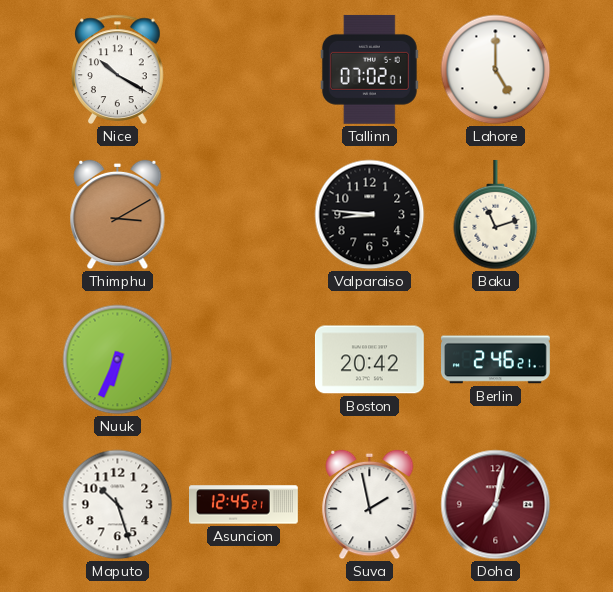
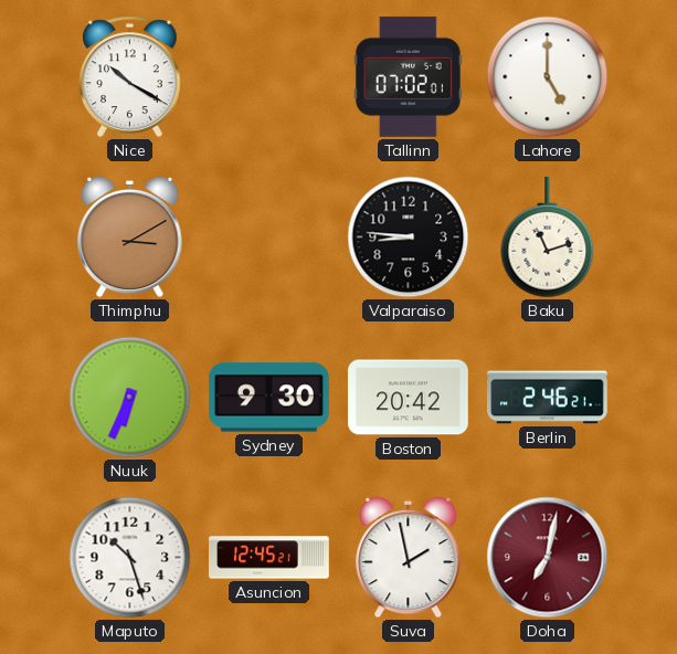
Sydney: none -> 9:30 (269, 398)
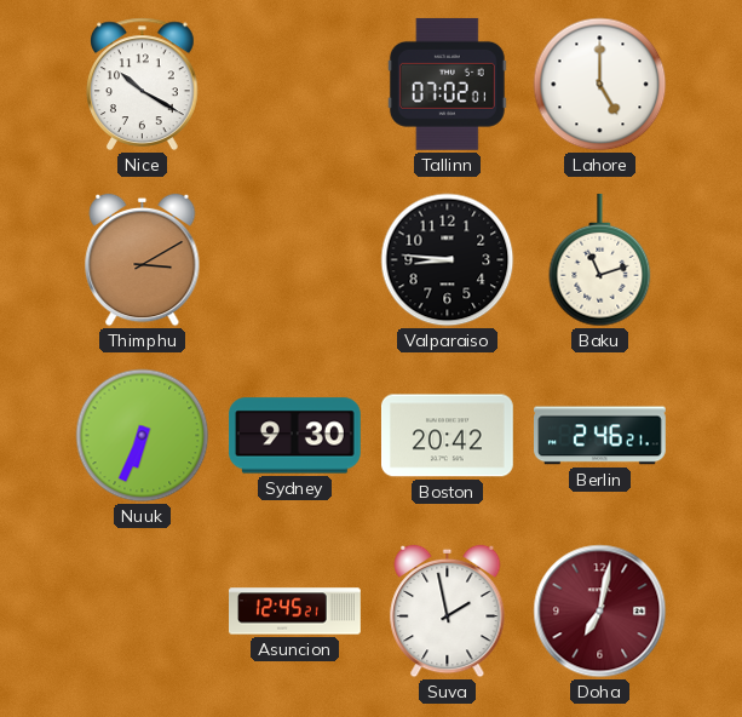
Maputo: 10:27 -> none (130, 558)
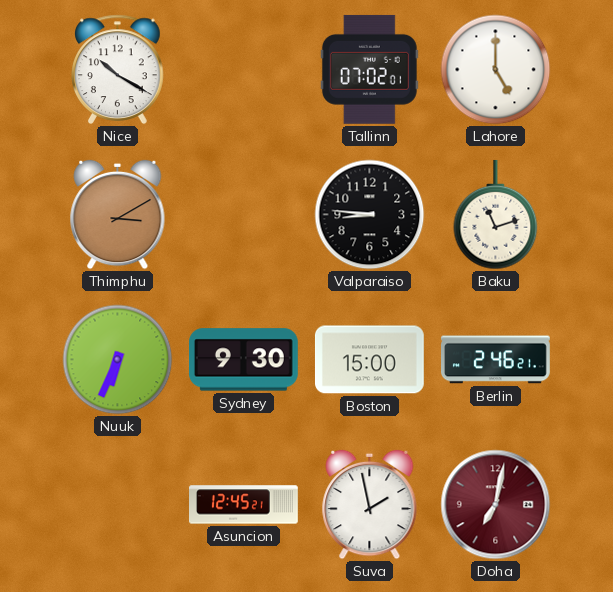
Boston: 20:42 -> 15:00 (369, 360)
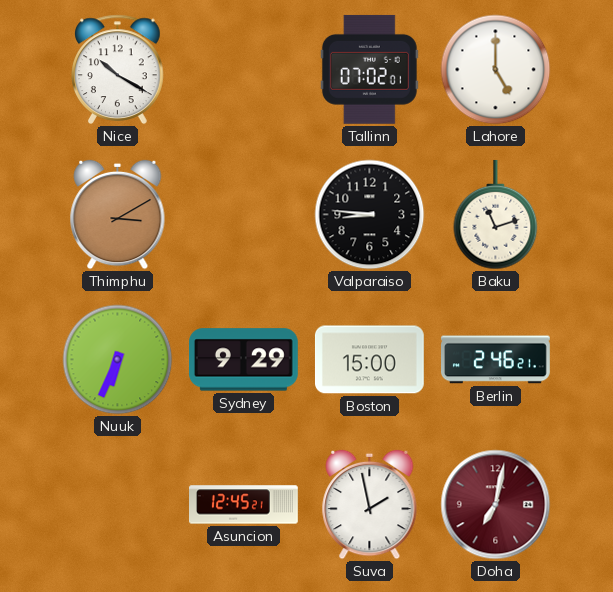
Sydney: 9:30 -> 9:29 (244, 360)
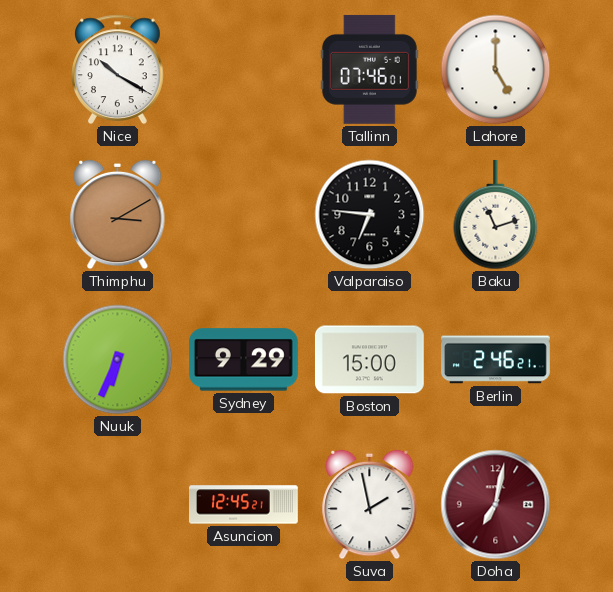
Tallinn: 07:02 -> 07:46 (369, 69)
Valparaiso: 8:46 -> 6:46 (370, 215)
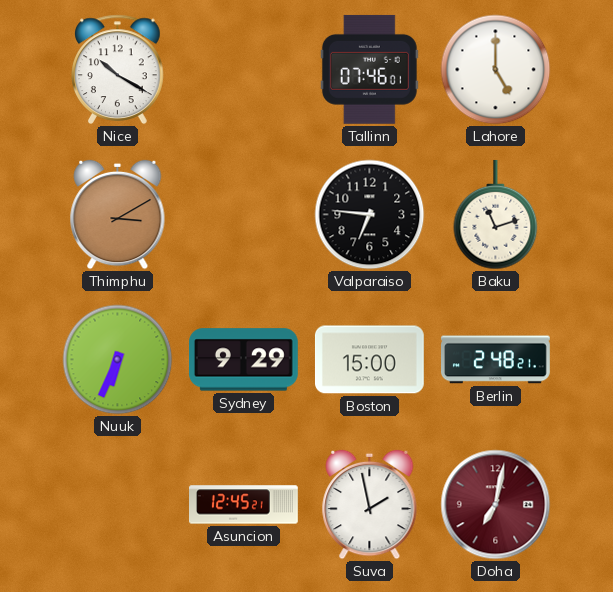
Berlin: 2:46 -> 2:48 (496, 360)
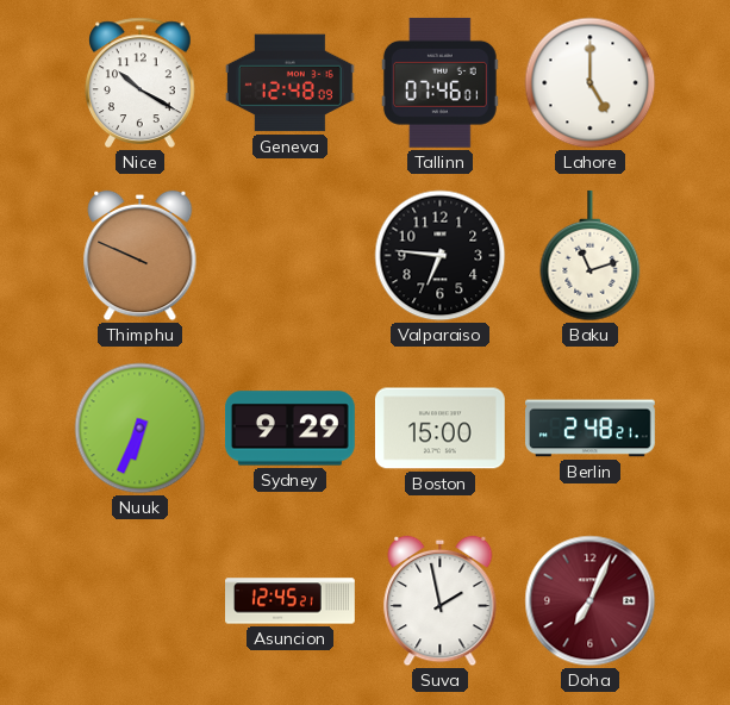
Geneva: none -> 12:48 (289, 83)
Thimphu: 3:10 -> 9:49 (141, 256)
Doha: 7:02 -> 7:04 (591, 601)
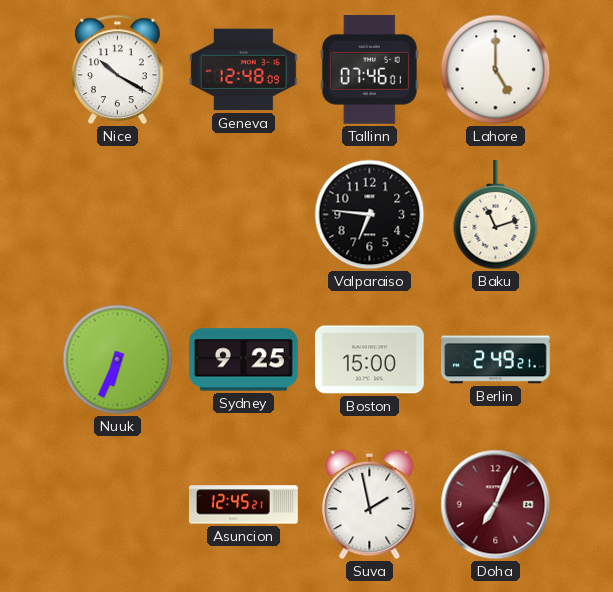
Thimphu: 9:49 -> none (141, 256)
Sydney: 9:29 -> 9:25 (244, 360)
Berlin: 2:48 -> 2:49 (496, 360)
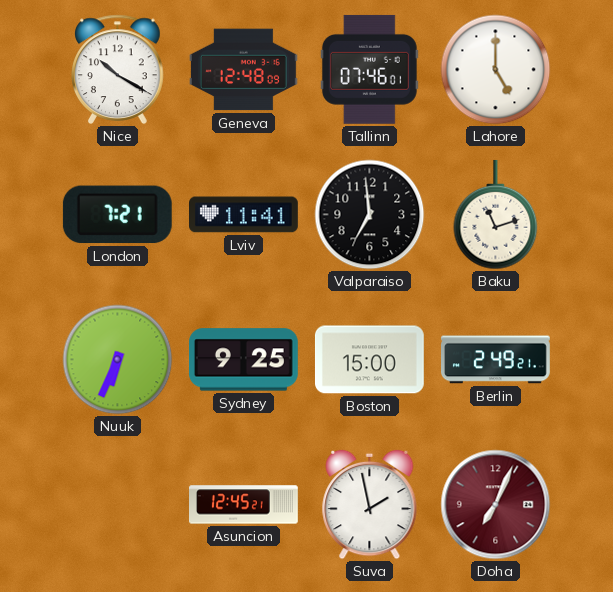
London: none -> 7:21 (117, 215)
Lviv: none -> 11:41 (244, 215)
Valparaiso: 6:46 -> 6:59 (370, 215)
